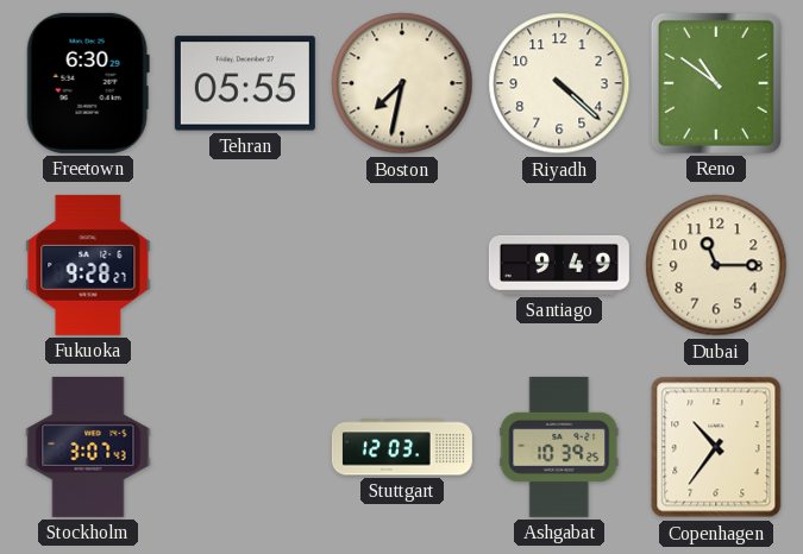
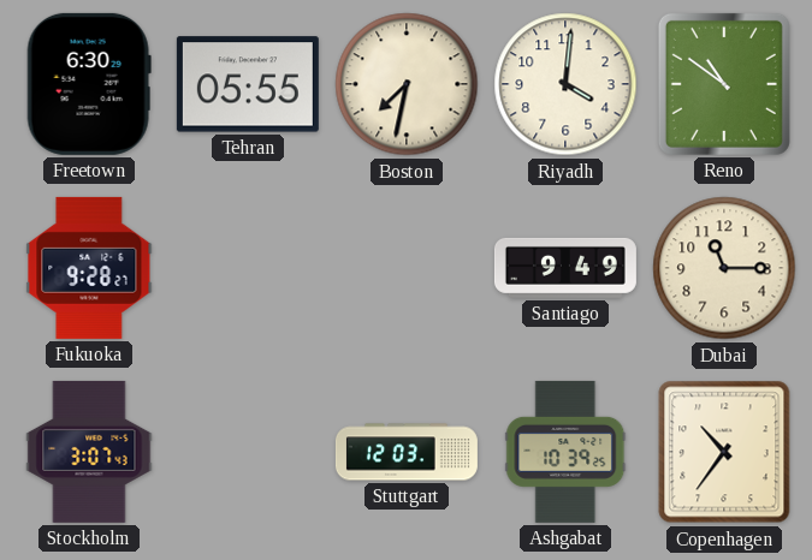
Riyadh: 4:22 -> 4:01 (565, 84)
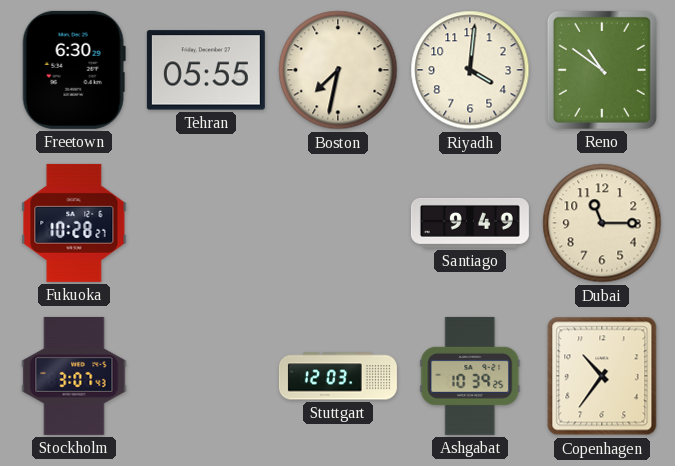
Fukuoka: 9:28 -> 10:28 (74, 223)
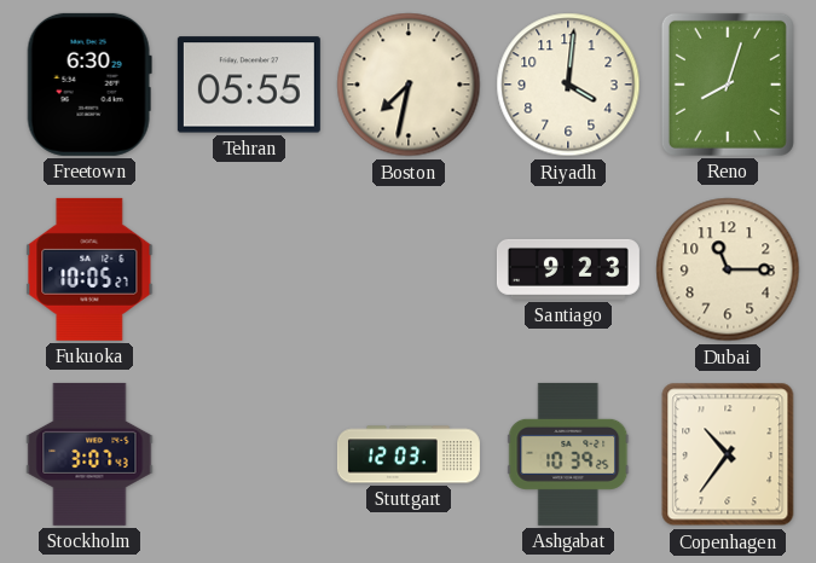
Reno: 10:51 -> 8:03 (728, 85)
Fukuoka: 10:28 -> 10:05 (89, 269)
Santiago: 9:49 -> 9:23 (568, 269)
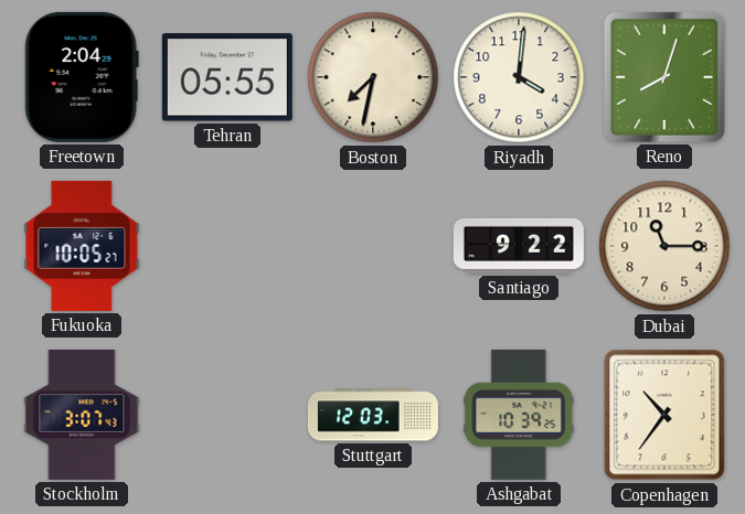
Freetown: 6:30 -> 2:04 (82, 77)
Santiago: 9:23 -> 9:22 (519, 246)
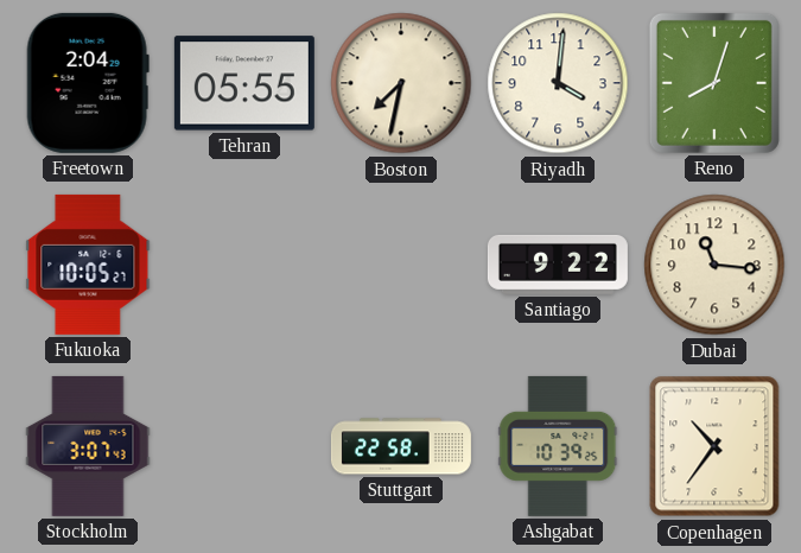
Dubai: 11:15 -> 11:16 (714, 265)
Stuttgart: 12:03 -> 22:58 (401, 446)
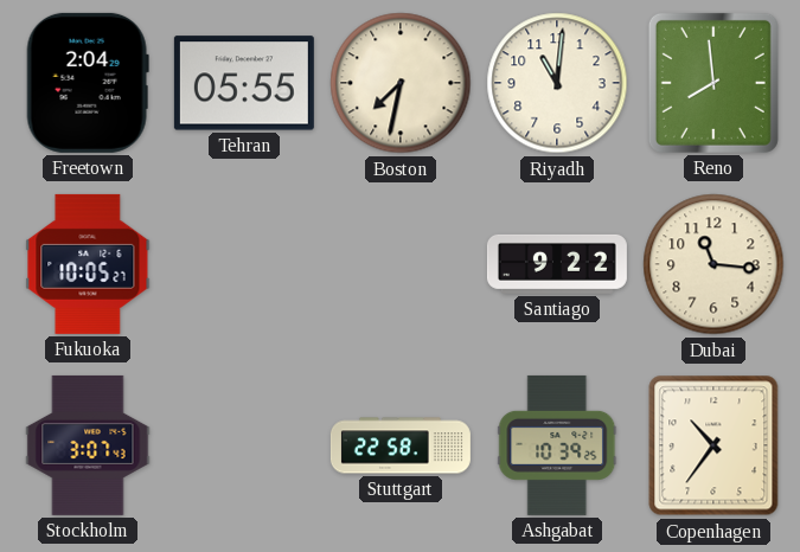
Riyadh: 4:01 -> 11:01 (557, 83)
Reno: 8:03 -> 7:59 (713, 83)
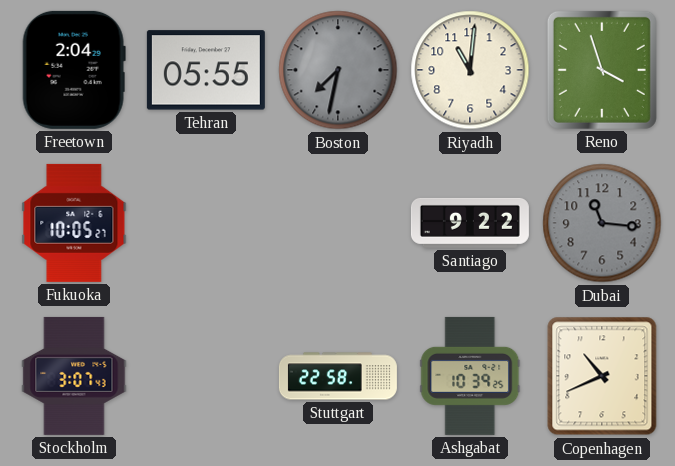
Boston dial: cream -> grey (338, 70)
Reno: 7:59 -> 3:57 (602, 70)
Dubai dial: cream -> grey (602, 223)
Copenhagen: 10:36 -> 10:41 (602, 376)
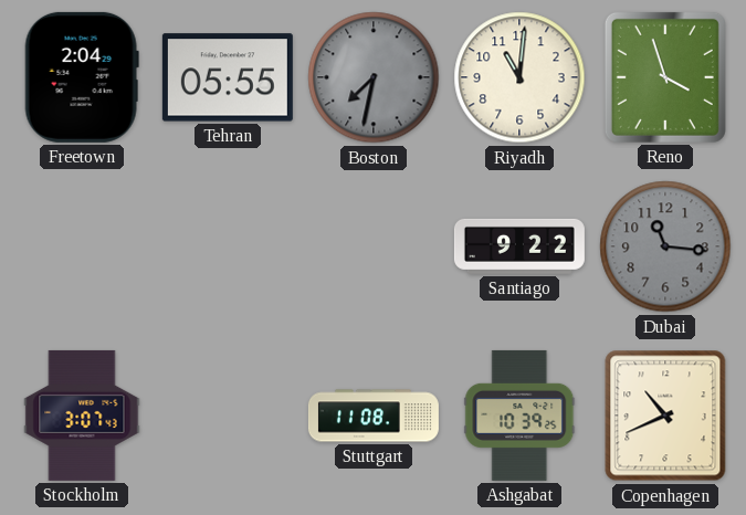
Fukuoka: 10:05 -> none (74, 223)
Stuttgart: 22:58 -> 11:08 (374, 416)
